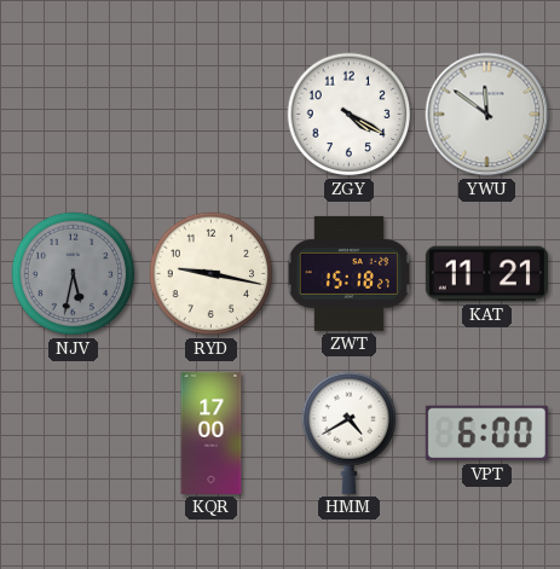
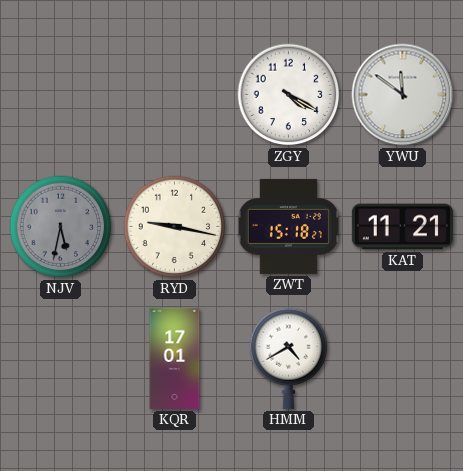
KQR: 17:00 -> 17:01 (175, 358)
VPT: 6:00 -> none (486, 434)
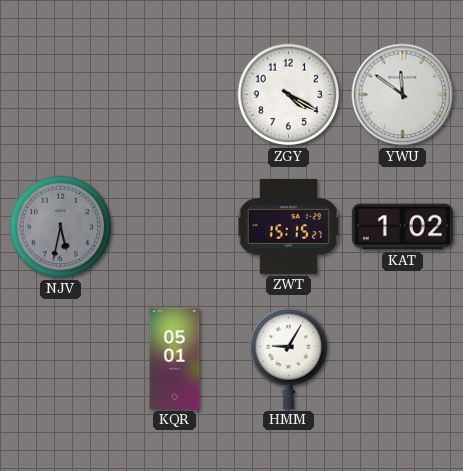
RYD: 9:17 -> none (175, 227)
ZWT: 15:18 -> 15:15 (288, 226)
KAT: 11:21 -> 1:02 (402, 227)
KQR: 17:01 -> 05:01 (175, 358)
HMM: 4:40 -> 9:05 (289, 358)
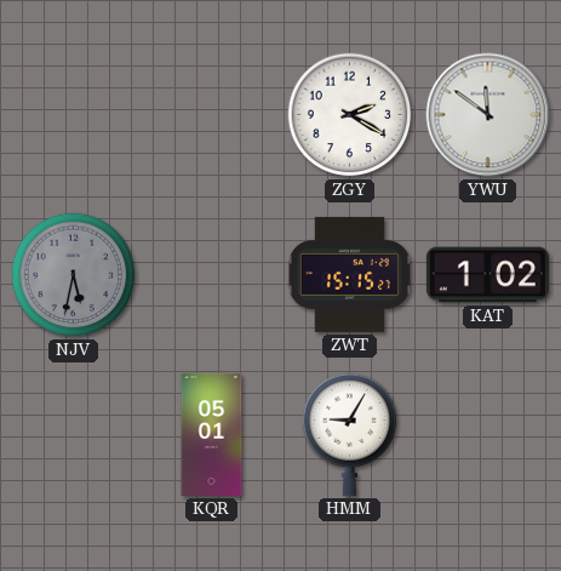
ZGY: 4:20 -> 2:20 (350, 115)
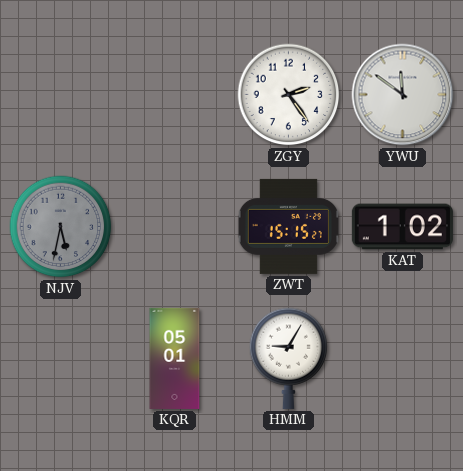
ZGY: 2:20 -> 2:24 (289, 95)
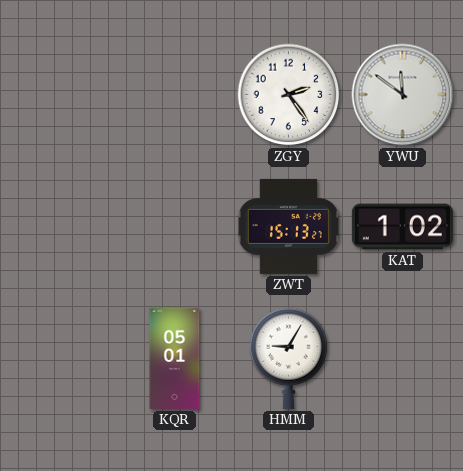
NJV: 5:32 -> none (61, 227)
ZWT: 15:15 -> 15:13 (288, 226)
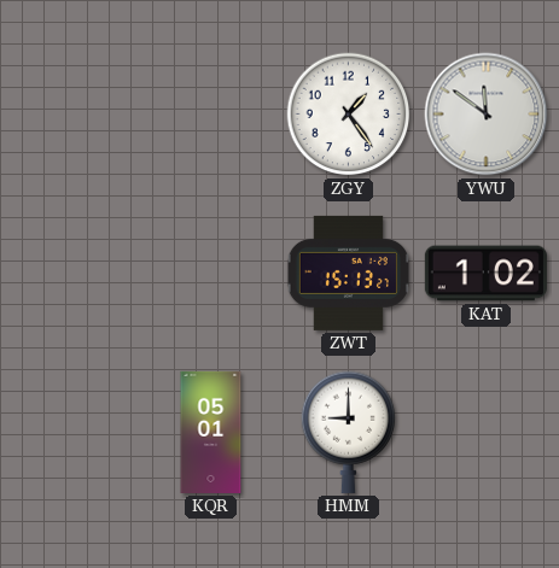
ZGY: 2:24 -> 1:24 (349, 115)
HMM: 9:05 -> 9:00 (349, 432)
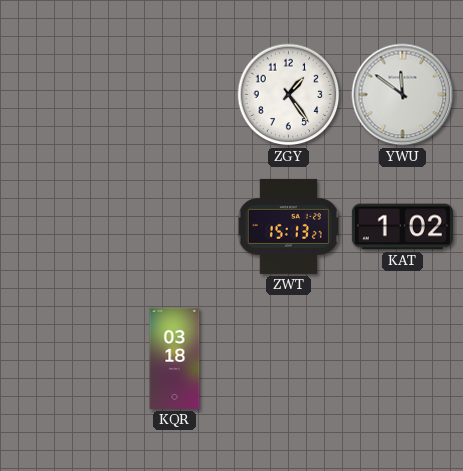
KQR: 05:01 -> 03:18 (175, 358)
HMM: 9:00 -> none (349, 432)
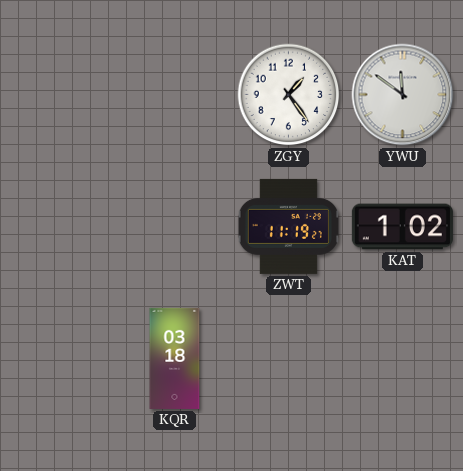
ZWT: 15:13 -> 11:19 (288, 226)
